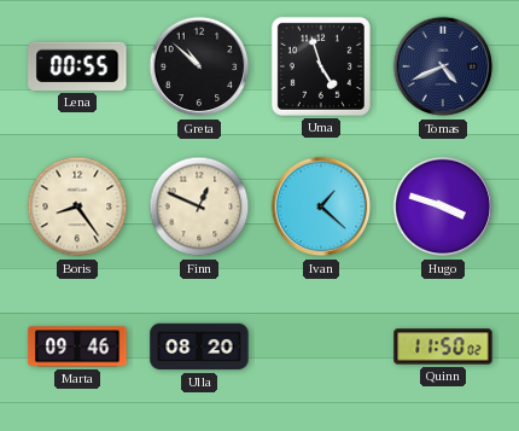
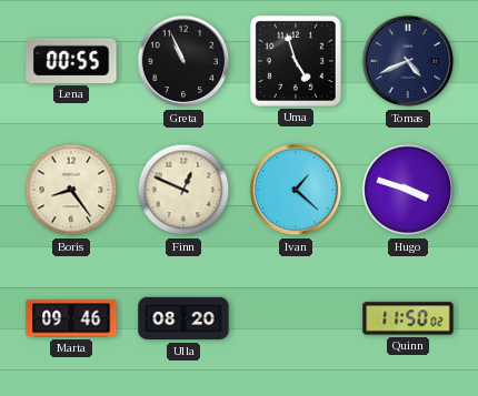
Greta: 10:52 -> 10:56 (183, 61)
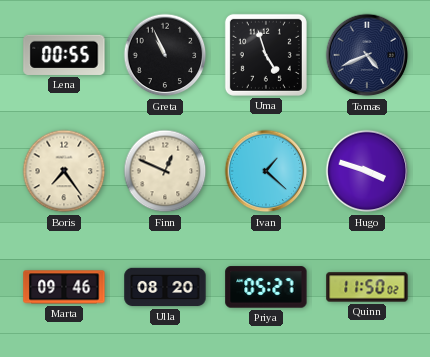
Boris: 8:24 -> 7:24 (64, 171)
Priya: none -> 05:27 (266, 287)
